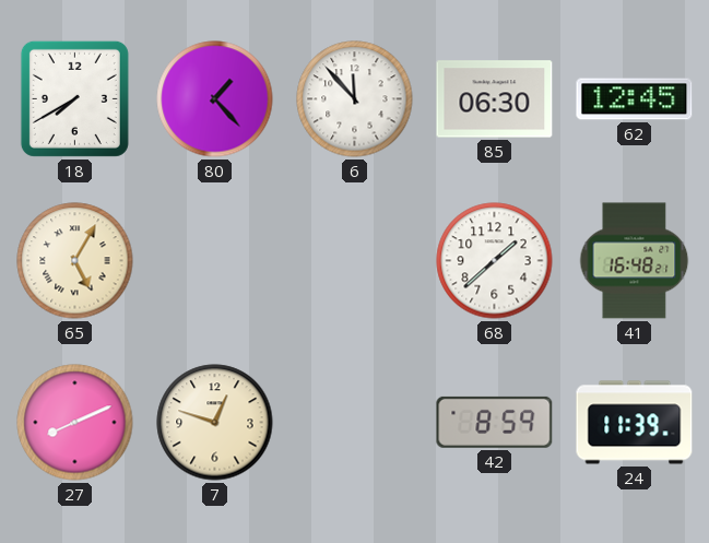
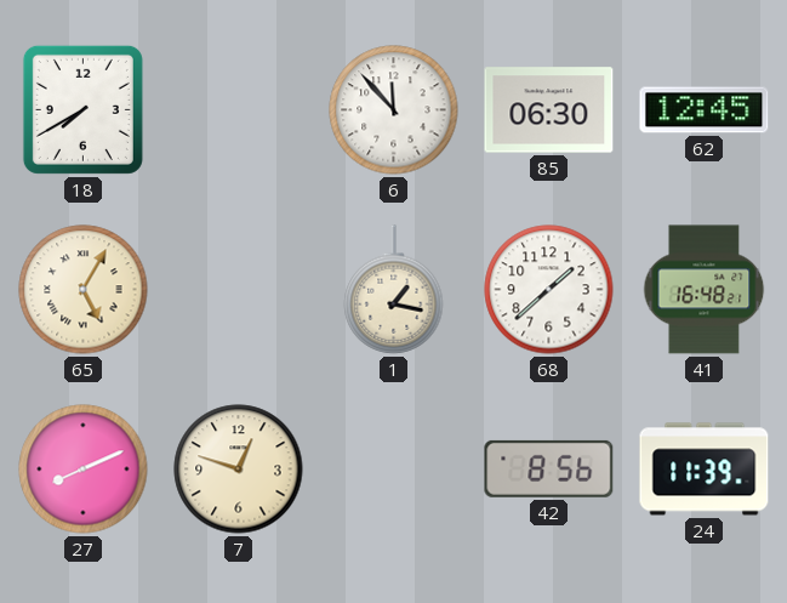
80: 1:23 -> none (215, 99)
1: none -> 1:17 (394, 290)
42: 8:59 -> 8:56 (549, 468)
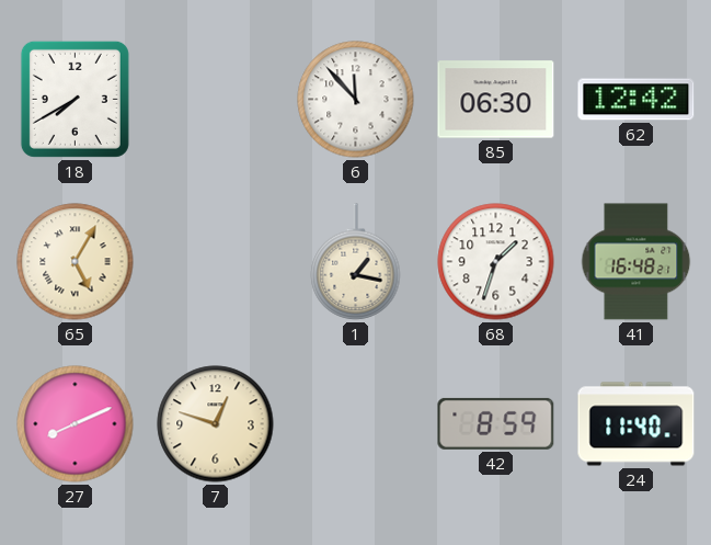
62: 12:45 -> 12:42 (637, 100)
68: 1:38 -> 1:33 (496, 262)
42: 8:56 -> 8:59 (496, 423)
24: 11:39 -> 11:40 (637, 424)
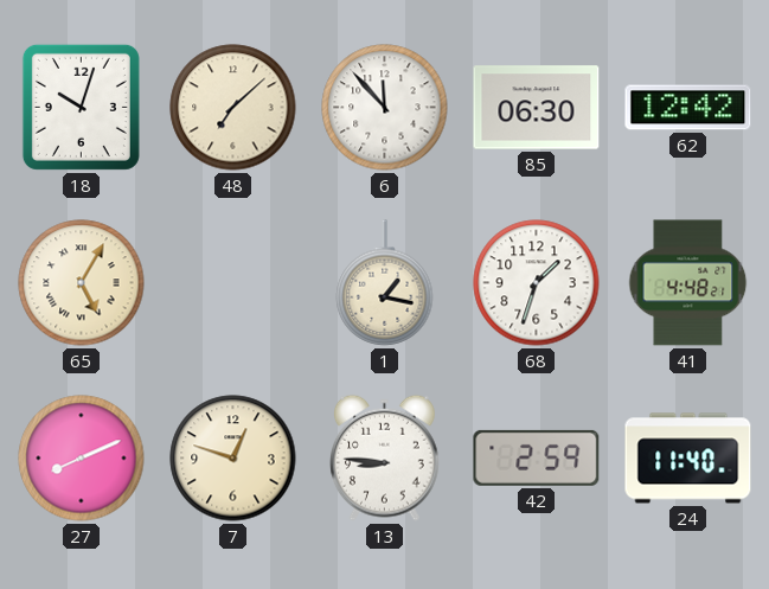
18: 7:40 -> 10:03 (81, 107)
48: none -> 7:08 (233, 108)
41: 16:48 -> 4:48 (688, 283)
13: none -> 8:46 (385, 457)
42: 8:59 -> 2:59 (537, 457)
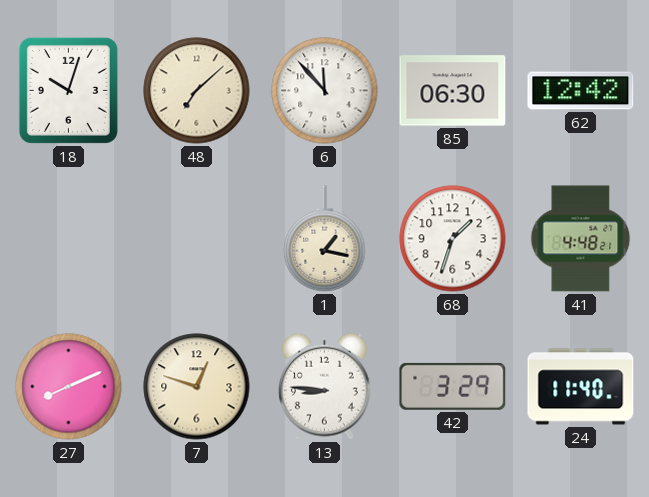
65: 5:05 -> none (82, 283)
42: 2:59 -> 3:29 (453, 386)
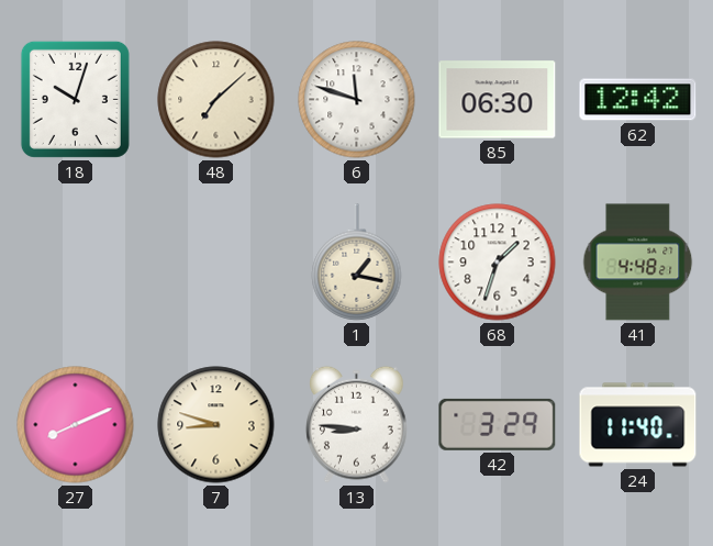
6: 11:53 -> 11:48 (357, 100)
7: 12:48 -> 8:48 (216, 425)
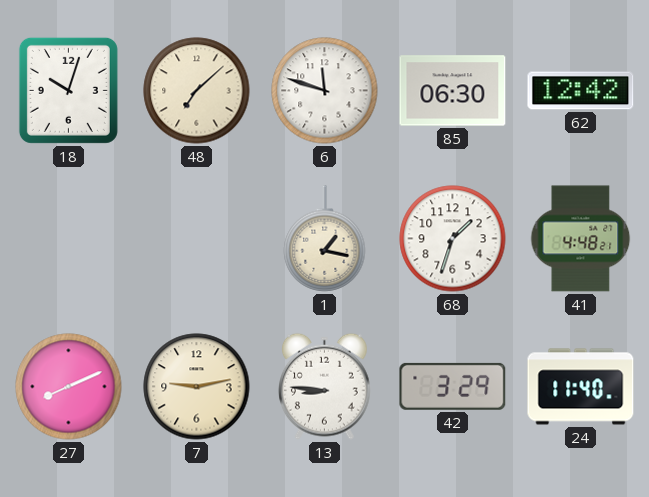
7: 8:48 -> 9:13 (197, 387)
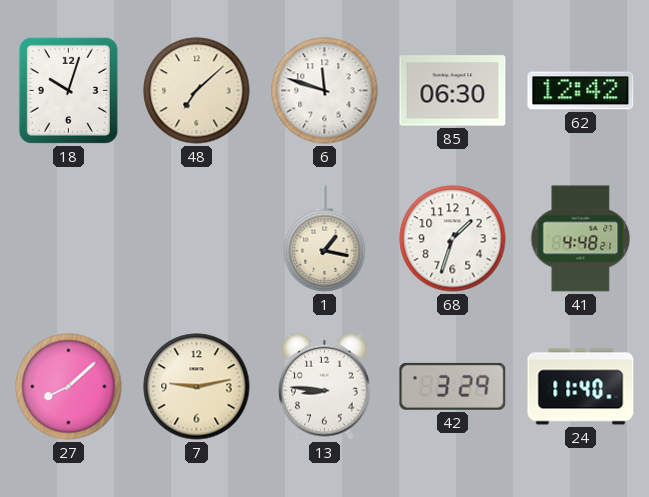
27: 8:11 -> 8:08 (69, 387)
